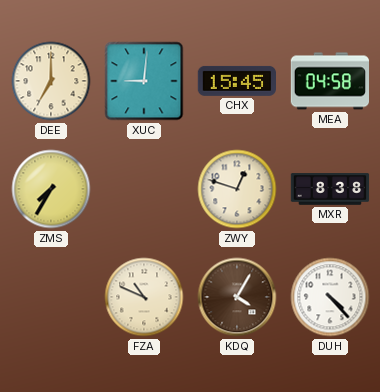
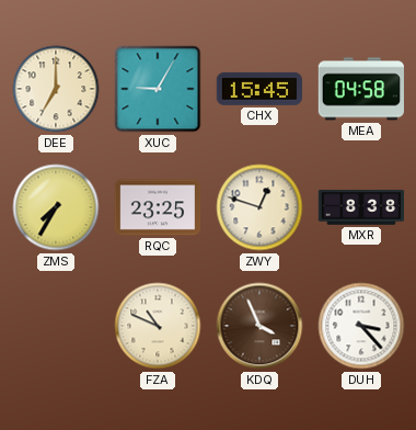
XUC: 9:01 -> 9:05 (158, 89)
RQC: none -> 23:25 (158, 207)
KDQ: 4:05 -> 3:56 (259, 326)
DUH: 4:23 -> 3:23 (361, 326)
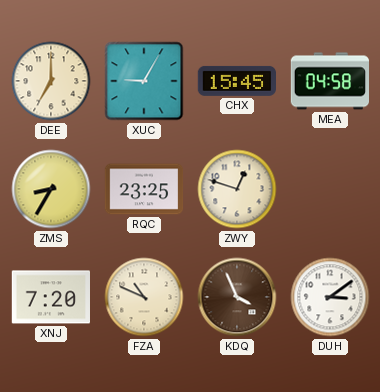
ZMS: 7:35 -> 8:35 (51, 189)
MXR: 8:38 -> none (361, 207)
XNJ: none -> 7:20 (51, 297)
DUH: 3:23 -> 3:09 (330, 297)
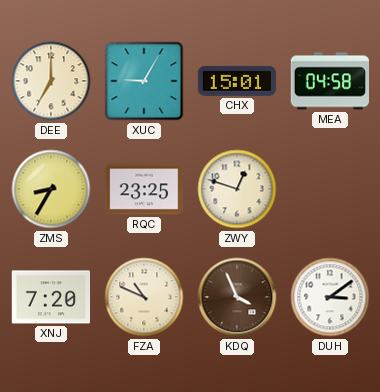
CHX: 15:45 -> 15:01 (236, 81)
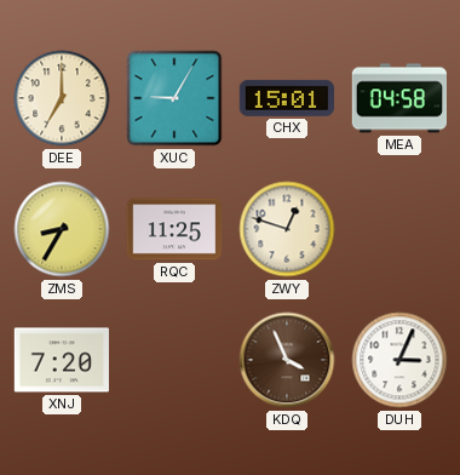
RQC: 23:25 -> 11:25 (174, 229)
FZA: 10:49 -> none (144, 297)
DUH: 3:09 -> 3:04 (399, 360)
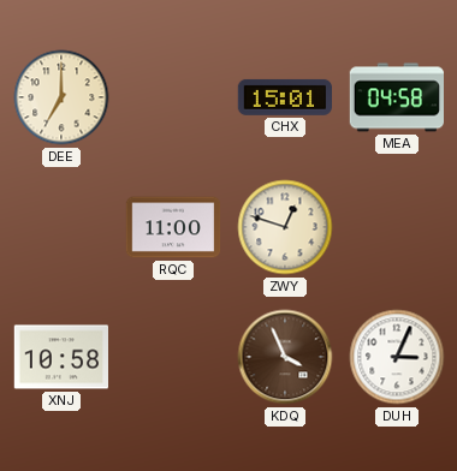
XUC: 9:05 -> none (174, 98)
ZMS: 8:35 -> none (62, 229)
RQC: 11:25 -> 11:00 (173, 227)
XNJ: 7:20 -> 10:58 (61, 357)
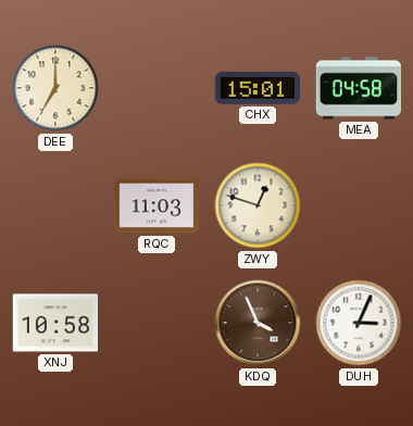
RQC: 11:00 -> 11:03 (157, 205)
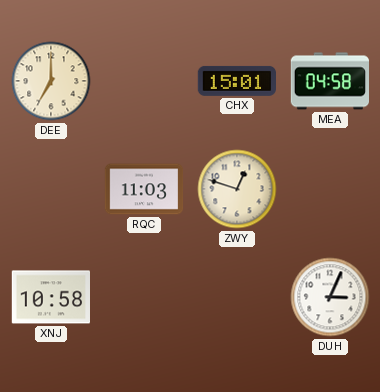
KDQ: 3:56 -> none (258, 323)
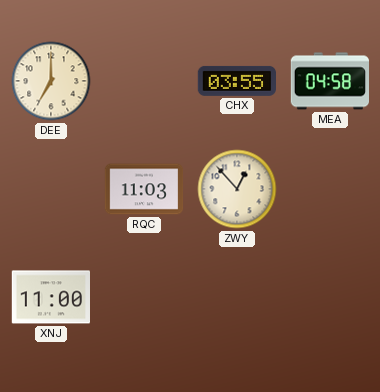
CHX: 15:01 -> 03:55 (236, 81)
ZWY: 12:48 -> 12:53 (237, 189)
XNJ: 10:58 -> 11:00 (51, 297)
DUH: 3:04 -> none (330, 297)
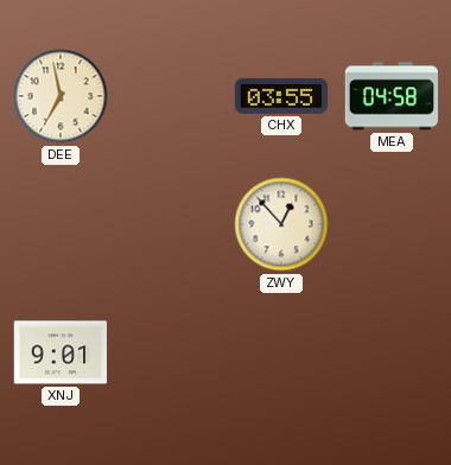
DEE: 7:00 -> 6:58 (61, 96)
RQC: 11:03 -> none (144, 189)
XNJ: 11:00 -> 9:01 (61, 352)
